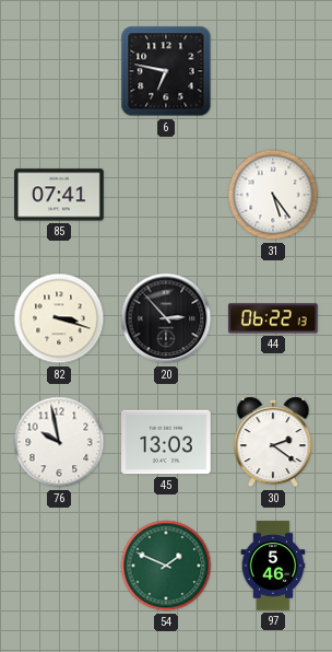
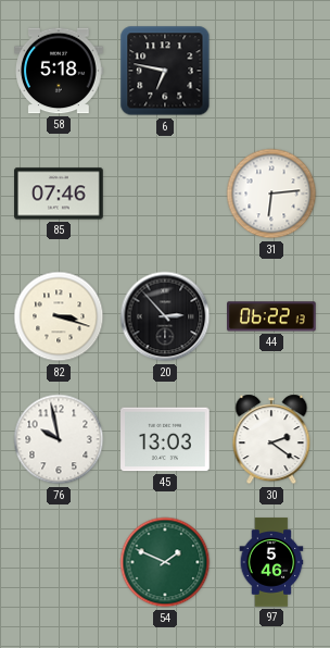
58: none -> 5:18 (60, 71)
85: 07:41 -> 07:46 (59, 194)
31: 5:24 -> 6:14 (271, 194)
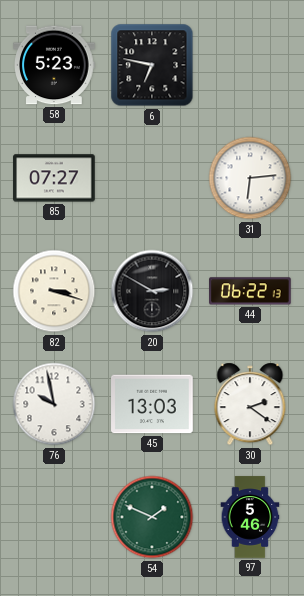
58: 5:18 -> 5:23 (55, 65)
85: 07:46 -> 07:27 (54, 178)
20: 2:53 -> 2:50 (152, 291)
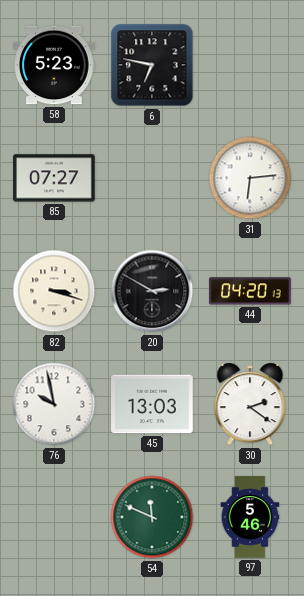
44: 06:22 -> 04:20 (251, 291)
54: 1:49 -> 11:49 (152, 517)
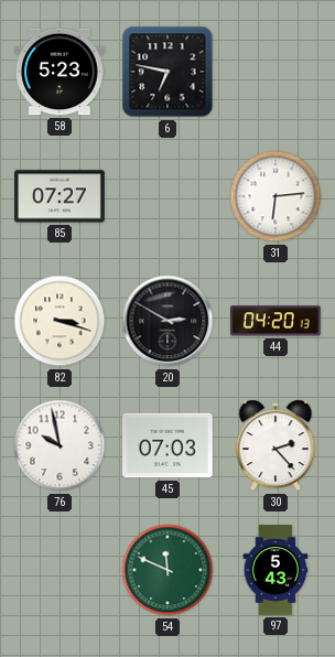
45: 13:03 -> 07:03 (167, 445)
30: 2:21 -> 2:23 (275, 445)
97: 5:46 -> 5:43 (275, 570)
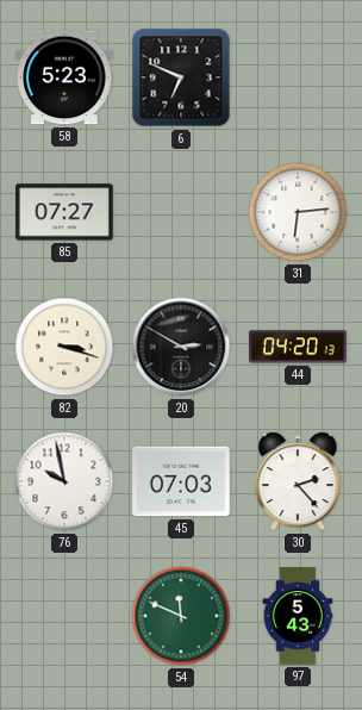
6: 6:47 -> 6:49 (181, 77)
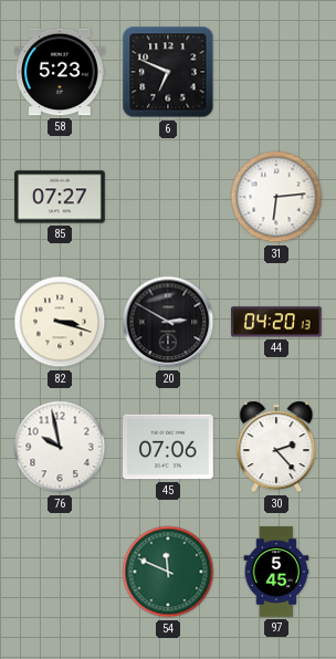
45: 07:03 -> 07:06 (168, 447)
97: 5:43 -> 5:45 (276, 572)
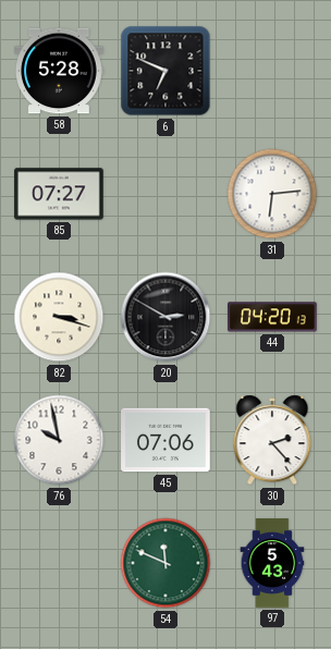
58: 5:23 -> 5:28 (60, 71)
97: 5:45 -> 5:43 (272, 563)
